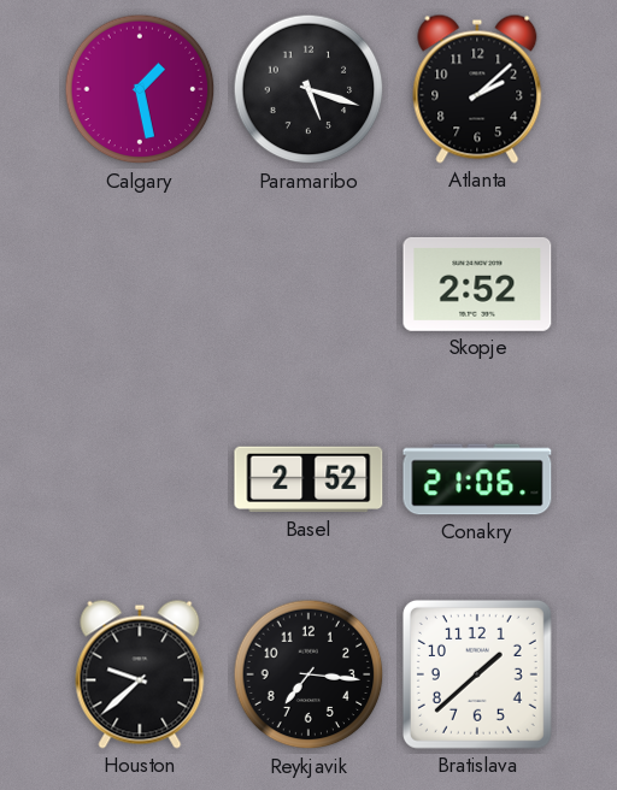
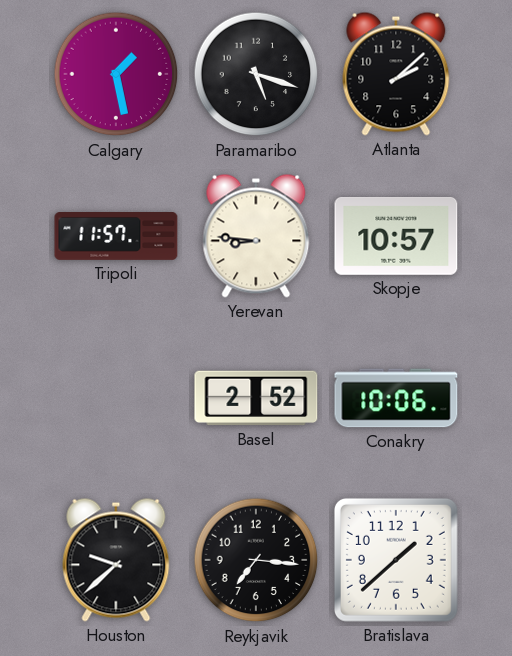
Tripoli: none -> 11:57 (116, 237)
Yerevan: none -> 8:46 (256, 236)
Skopje: 2:52 -> 10:57 (396, 236)
Conakry: 21:06 -> 10:06 (396, 398)
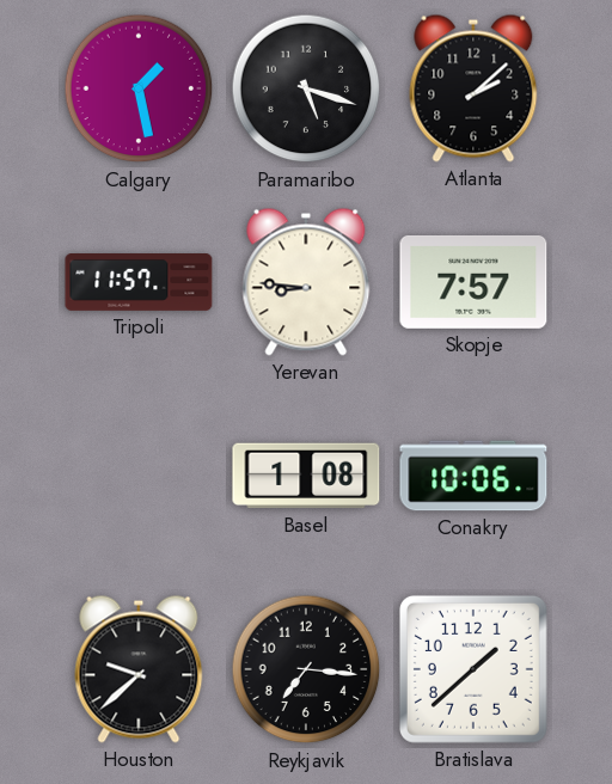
Skopje: 10:57 -> 7:57 (473, 282)
Basel: 2:52 -> 1:08 (306, 476)
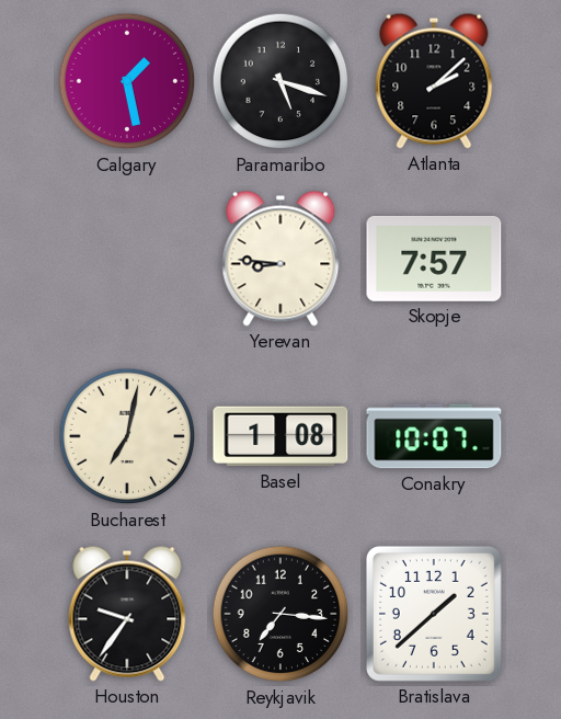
Tripoli: 11:57 -> none (139, 283)
Bucharest: none -> 7:02 (127, 436)
Conakry: 10:06 -> 10:07 (434, 436)
Houston: 9:38 -> 9:36 (127, 614)
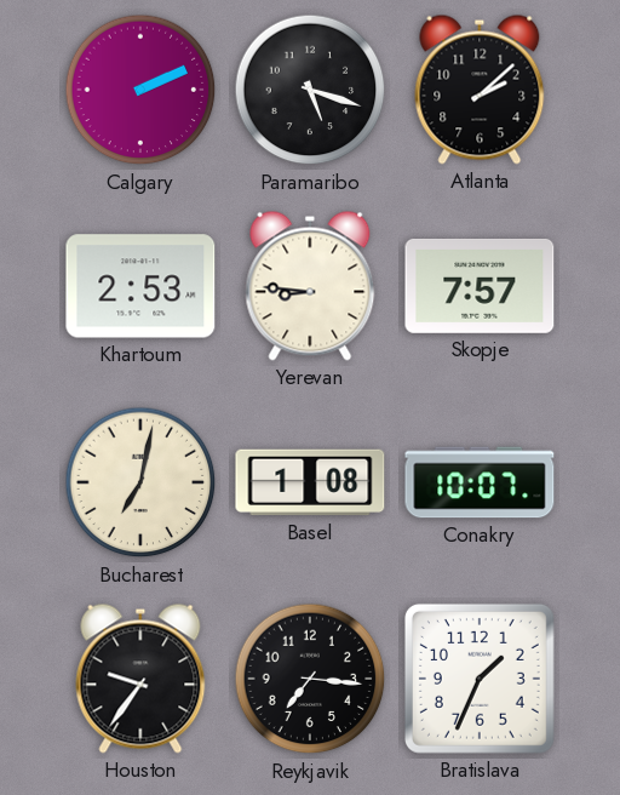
Calgary: 1:28 -> 2:11 (140, 90)
Khartoum: none -> 2:53 (140, 286)
Bratislava: 1:38 -> 1:34 (480, 679)
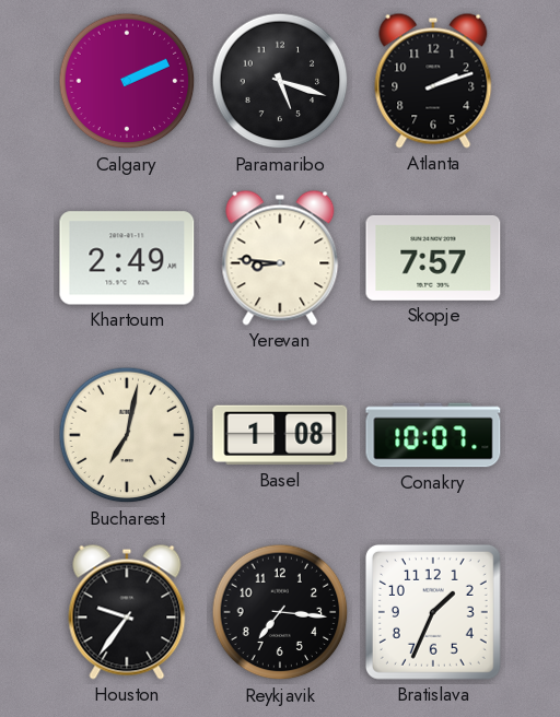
Atlanta: 2:08 -> 2:12 (433, 81)
Khartoum: 2:53 -> 2:49 (127, 258)
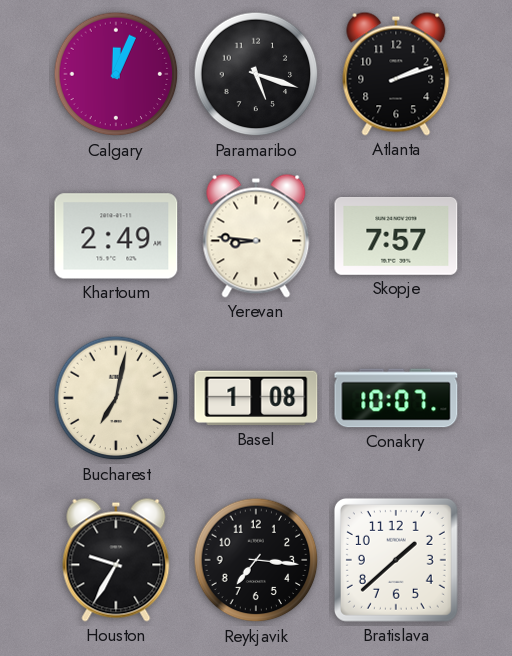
Calgary: 2:11 -> 12:04 (116, 74)
Houston: 9:36 -> 9:35 (116, 560)
Bratislava: 1:34 -> 1:38 (396, 560)
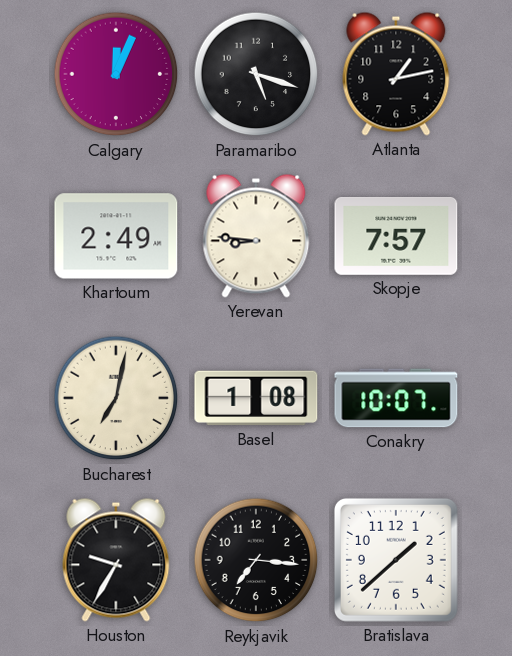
Atlanta: 2:12 -> 1:13 (396, 74)
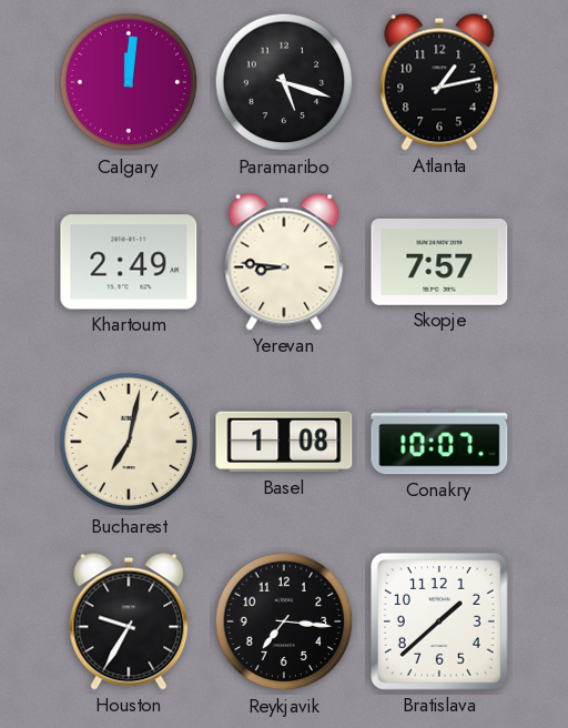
Calgary: 12:04 -> 12:01 (129, 82)
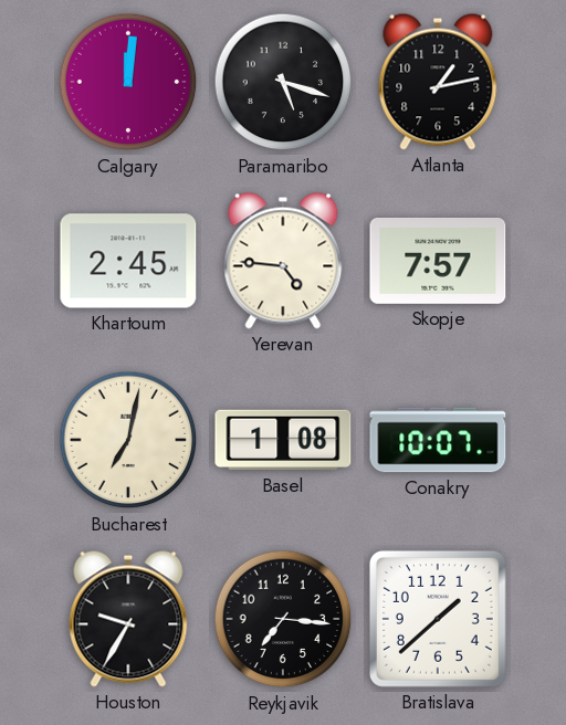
Khartoum: 2:49 -> 2:45 (128, 261)
Yerevan: 8:46 -> 4:46 (283, 261)
